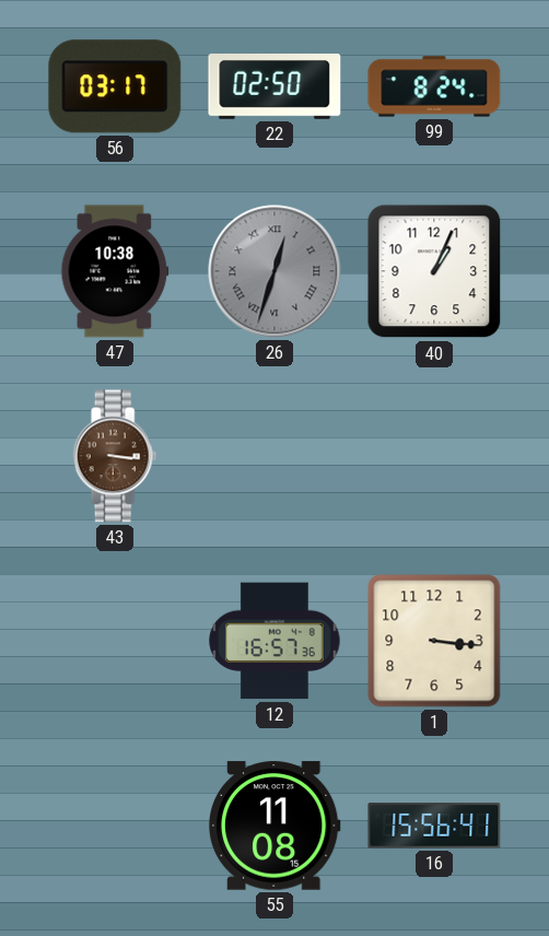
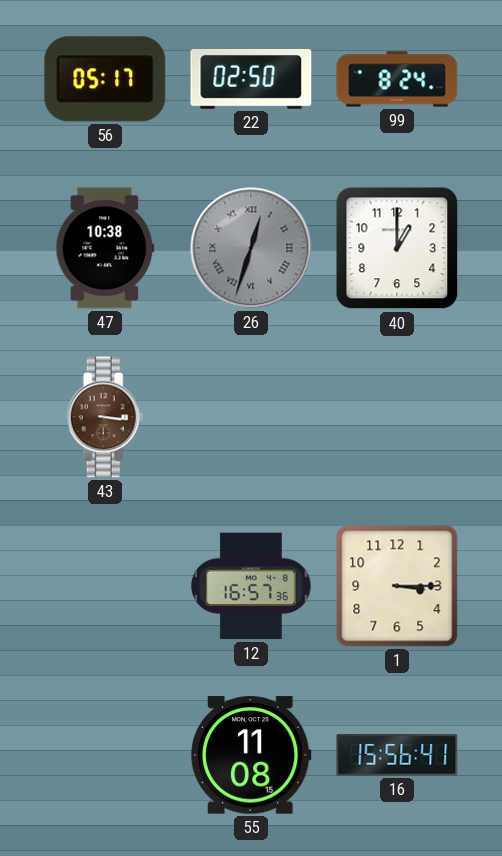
56: 03:17 -> 05:17 (105, 79)
40: 1:04 -> 1:00 (397, 248)
1: 3:16 -> 3:15 (397, 586)
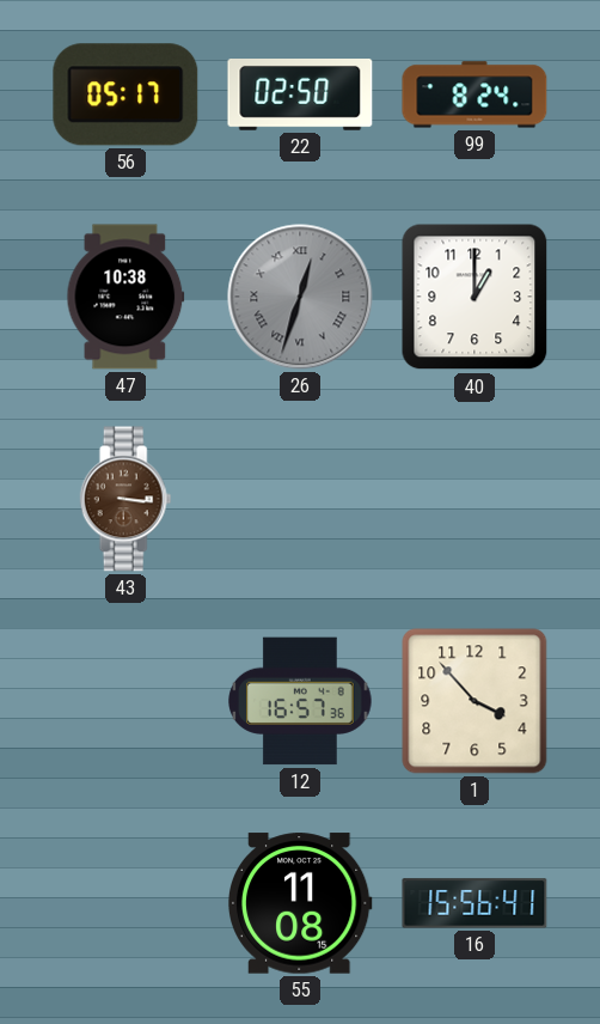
1: 3:15 -> 3:53 (475, 701)
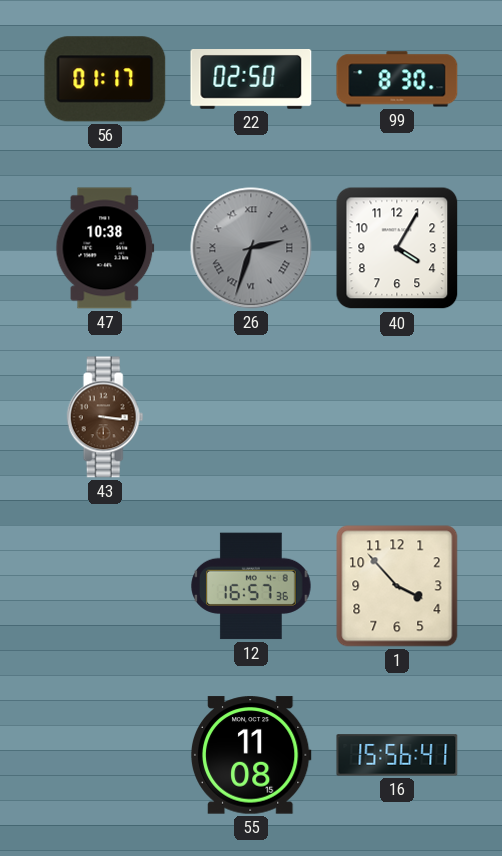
56: 05:17 -> 01:17 (105, 79)
99: 8:24 -> 8:30 (397, 79)
26: 12:33 -> 2:33 (251, 248)
40: 1:00 -> 4:05 (397, 248)
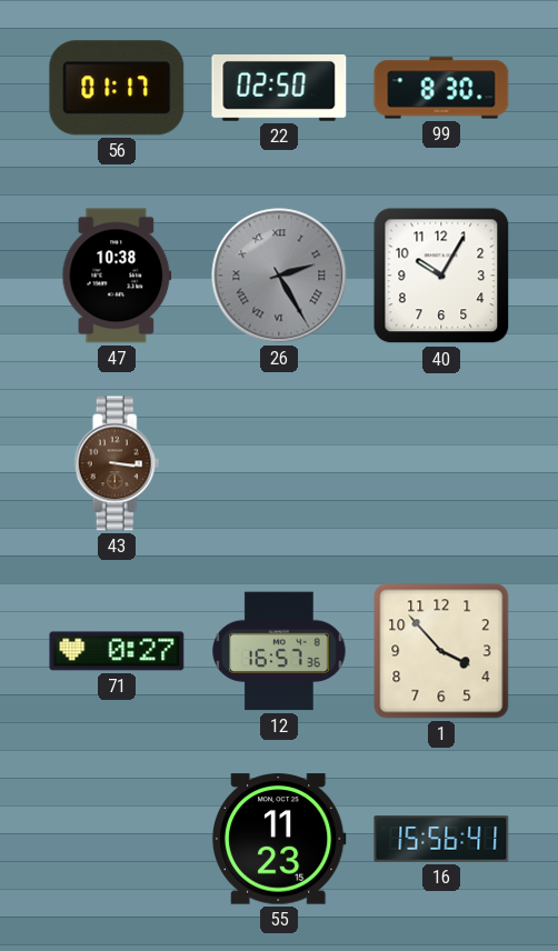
26: 2:33 -> 2:25 (279, 276)
40: 4:05 -> 10:05 (441, 276)
71: none -> 0:27 (117, 651)
55: 11:08 -> 11:23 (279, 839)
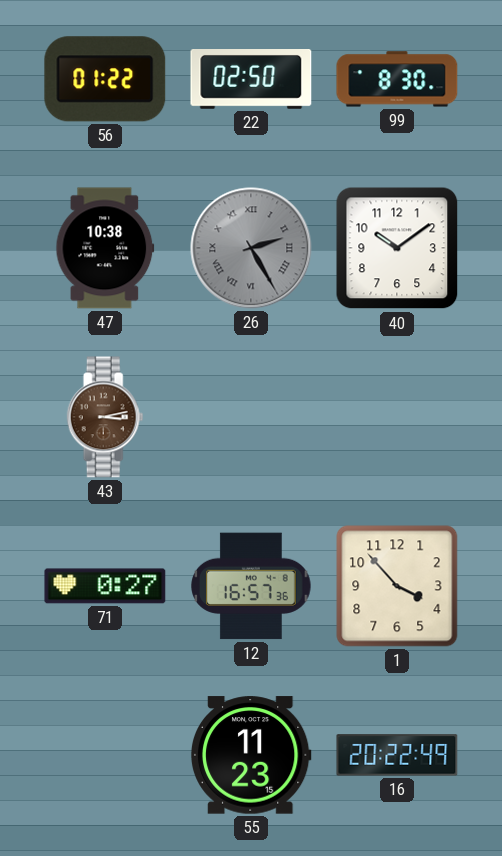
56: 01:17 -> 01:22 (105, 79)
40: 10:05 -> 10:09 (397, 248)
43: 3:16 -> 3:13 (105, 417)
16: 15:56 -> 20:22 (397, 755)
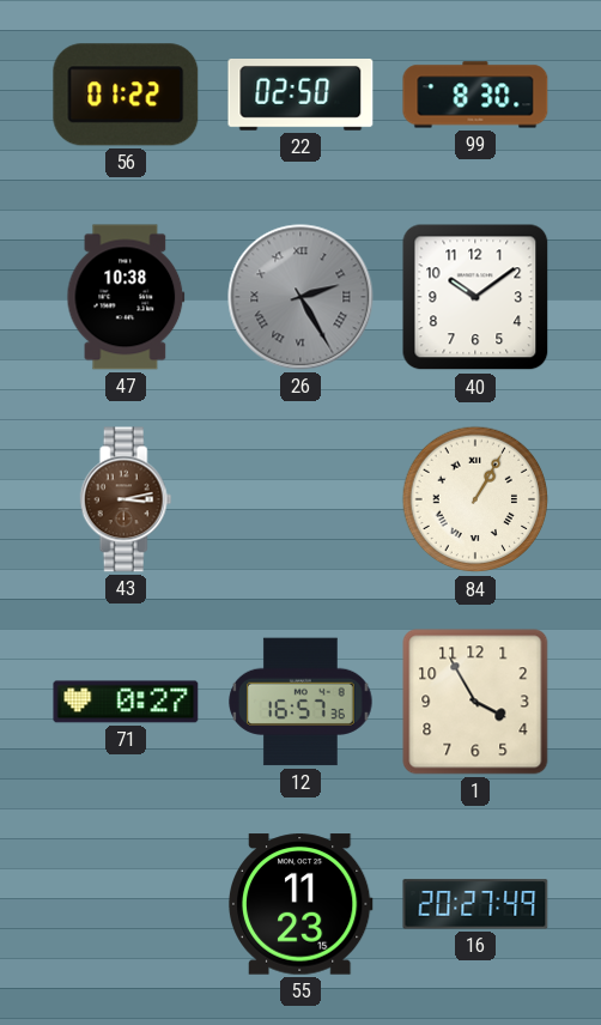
84: none -> 1:05 (475, 499)
1: 3:53 -> 3:55 (475, 702)
16: 20:22 -> 20:27 (475, 904)
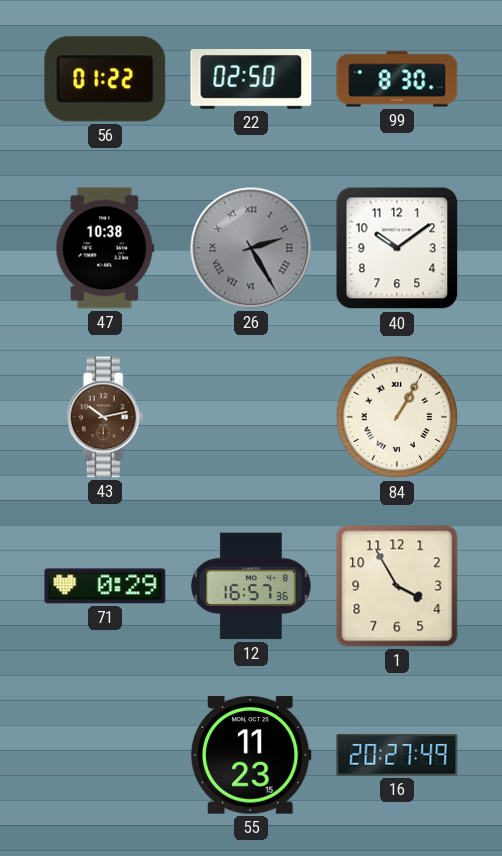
43: 3:13 -> 10:13 (105, 417)
71: 0:27 -> 0:29 (105, 586)
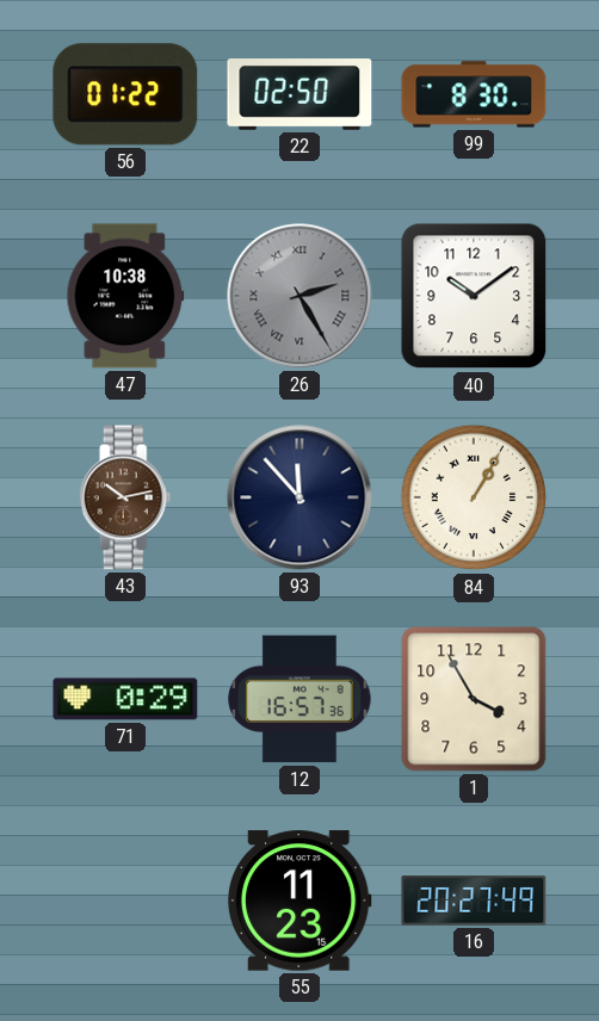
93: none -> 11:53 (299, 497)
